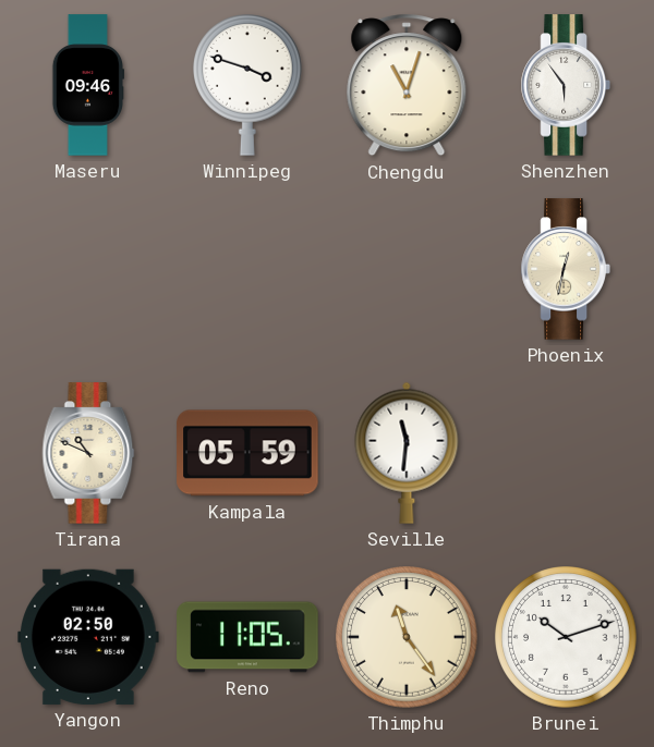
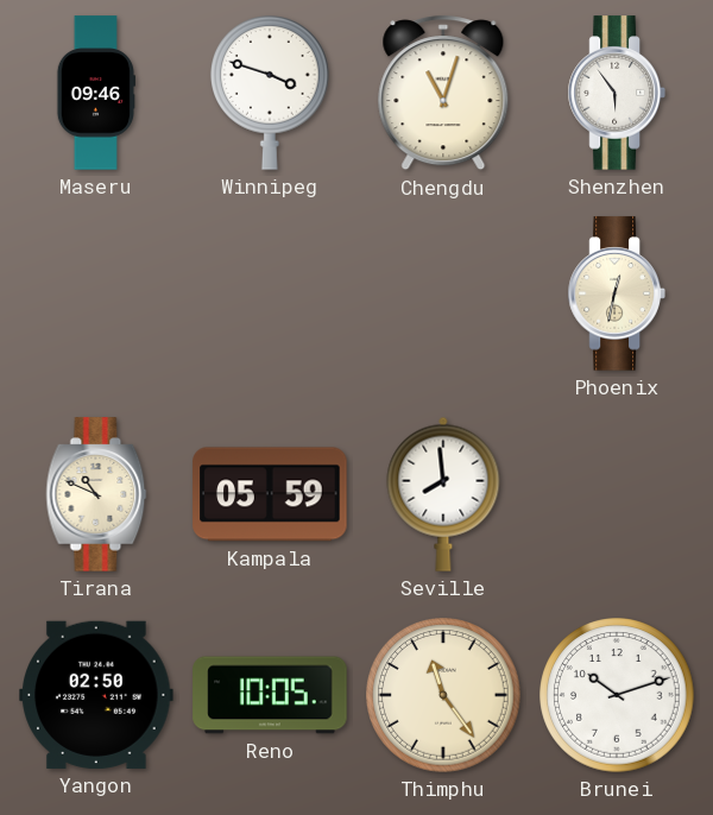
Seville: 11:31 -> 7:59 (443, 494)
Reno: 11:05 -> 10:05 (270, 695)
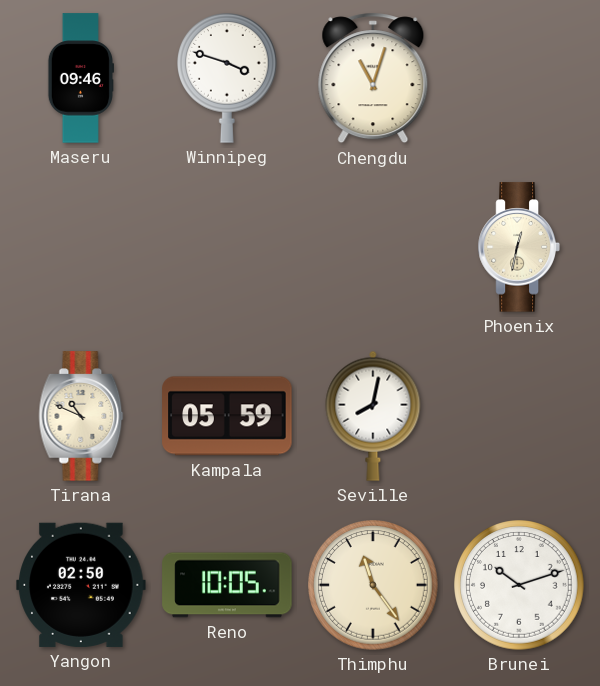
Shenzhen: 5:54 -> none (617, 93)
Seville: 7:59 -> 8:02 (373, 416)
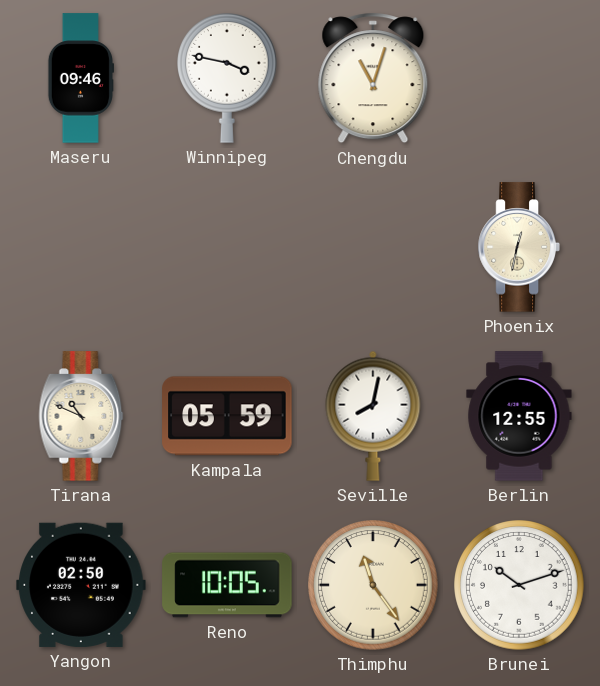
Winnipeg: 3:48 -> 3:47 (228, 79)
Berlin: none -> 12:55 (519, 416)
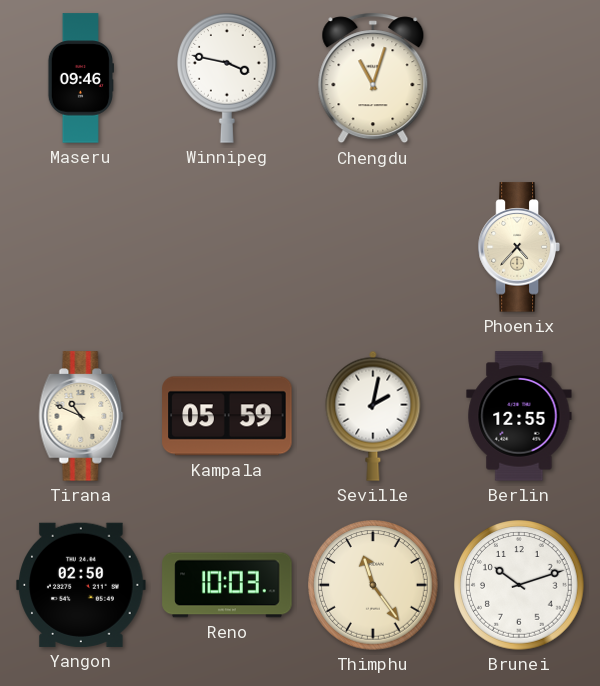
Phoenix: 12:32 -> 4:37 (519, 247)
Seville: 8:02 -> 2:02 (373, 416)
Reno: 10:05 -> 10:03 (227, 585)
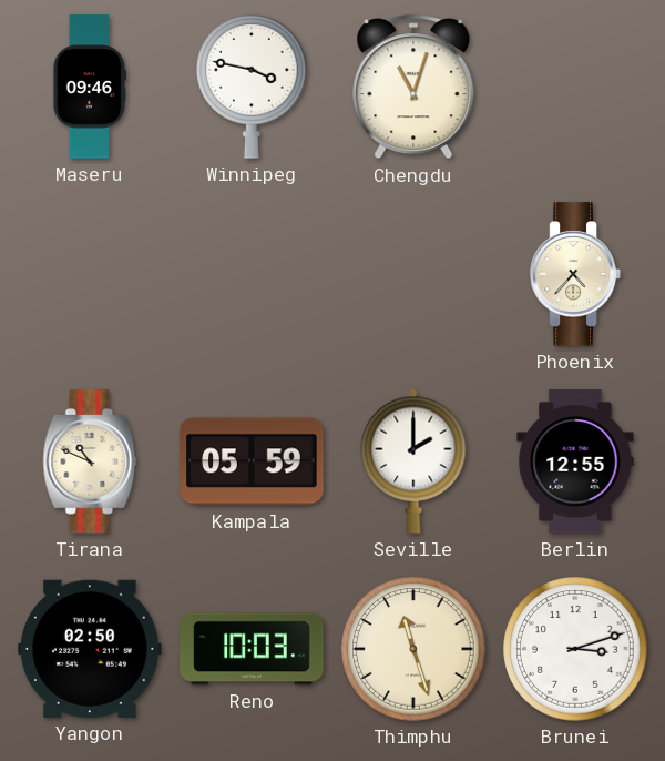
Seville: 2:02 -> 2:00 (413, 461)
Thimphu: 11:24 -> 11:27 (413, 649)
Brunei: 10:12 -> 3:12 (575, 649)
